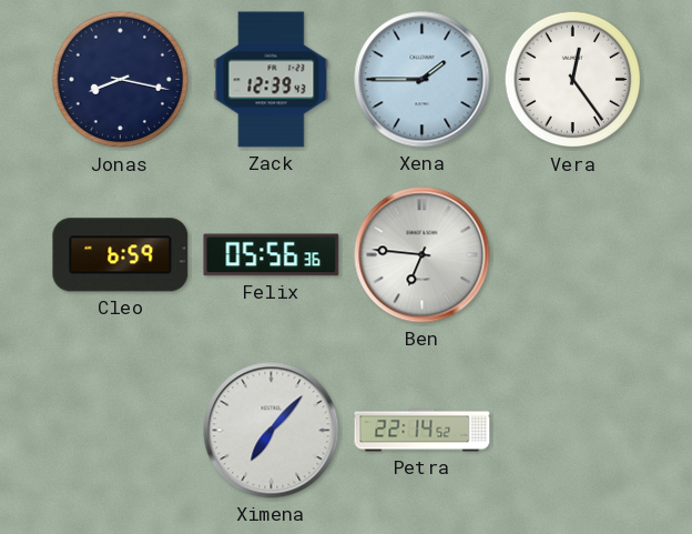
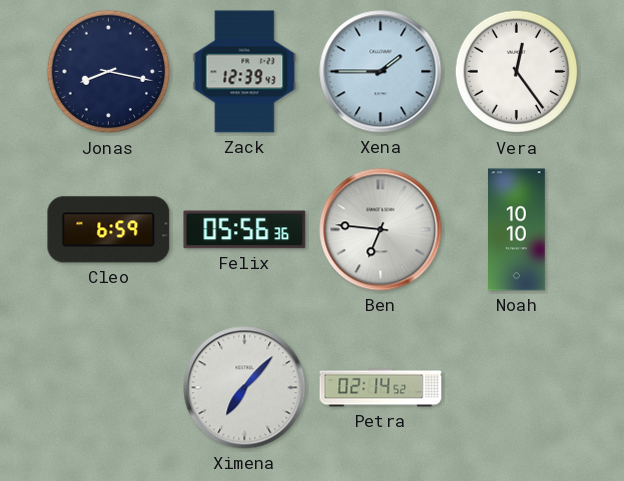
Noah: none -> 10:10 (517, 230)
Petra: 22:14 -> 02:14 (381, 388)
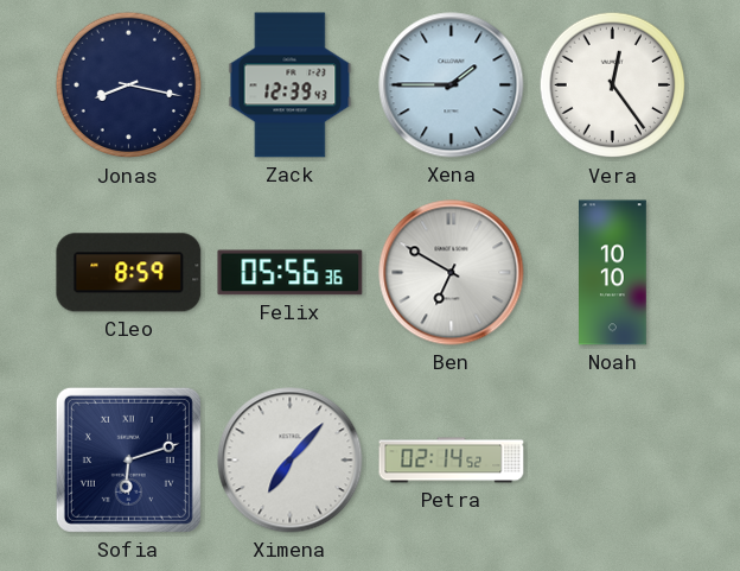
Cleo: 6:59 -> 8:59 (129, 273)
Ben: 6:46 -> 6:50 (452, 273)
Sofia: none -> 6:12 (128, 459)
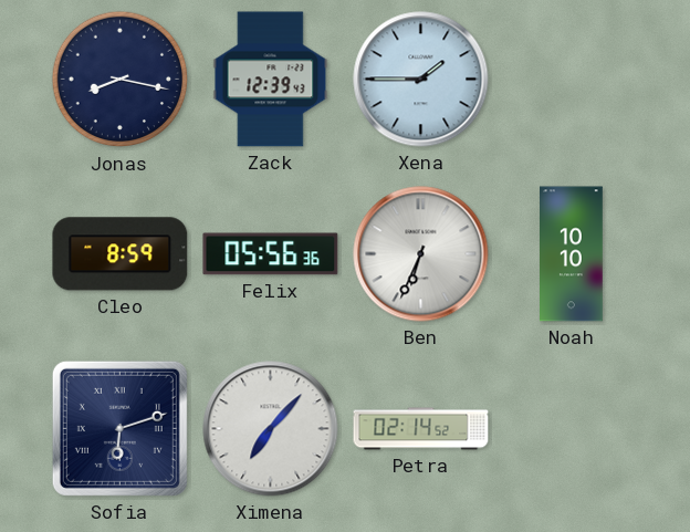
Vera: 12:24 -> none (613, 85)
Ben: 6:50 -> 6:34 (421, 254)
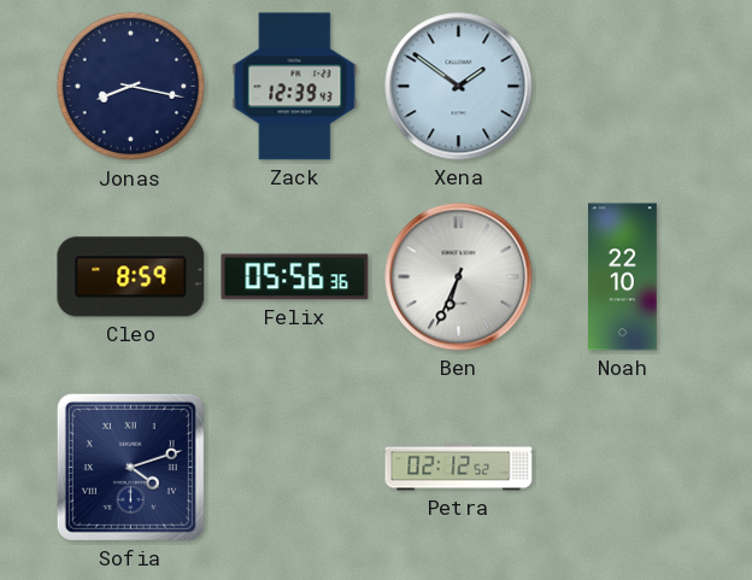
Xena: 1:45 -> 1:51 (459, 87)
Noah: 10:10 -> 22:10 (623, 277)
Sofia: 6:12 -> 4:12 (130, 467)
Ximena: 7:07 -> none (271, 429)
Petra: 02:14 -> 02:12 (459, 468)
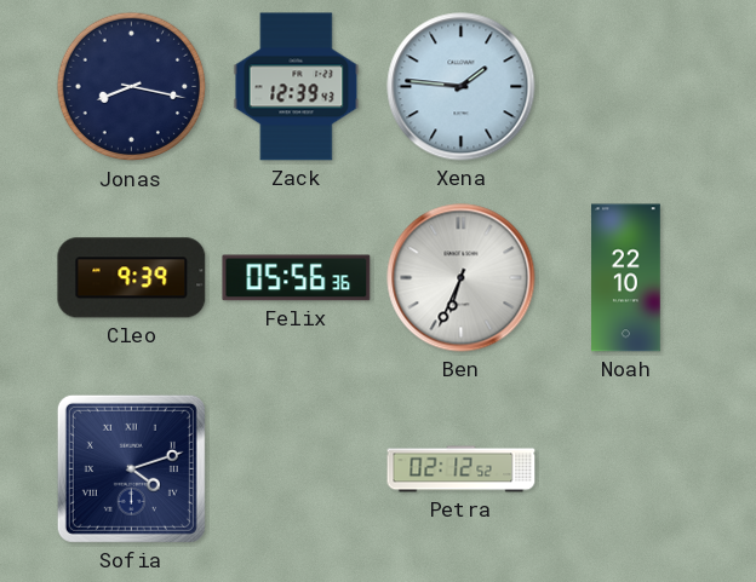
Xena: 1:51 -> 1:46 (462, 87)
Cleo: 8:59 -> 9:39 (132, 278)
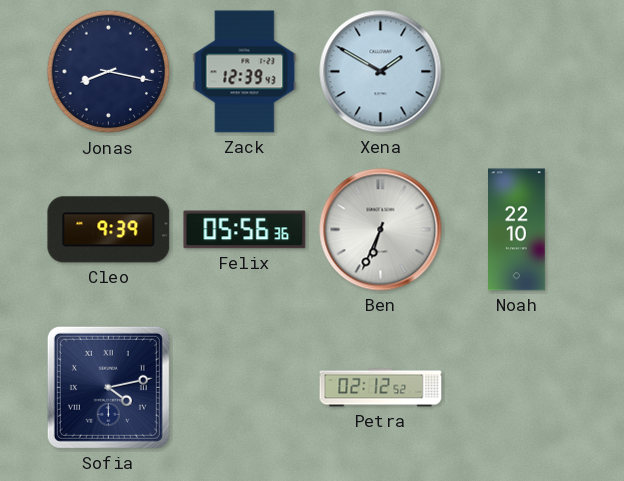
Xena: 1:46 -> 1:50 (381, 72)
Sofia: 4:12 -> 4:13 (108, 387)
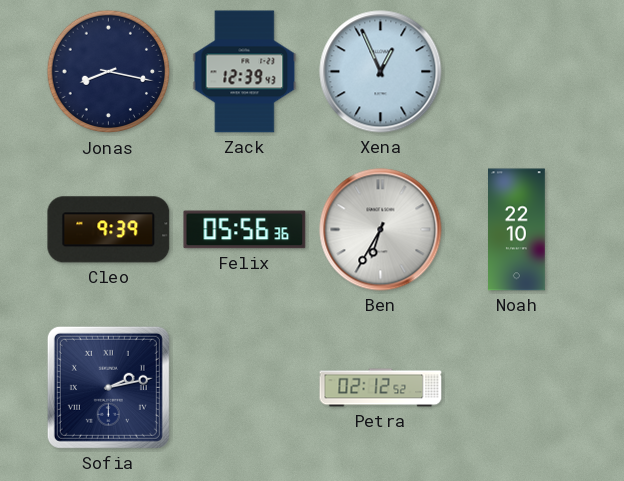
Xena: 1:50 -> 12:56 (381, 72)
Ben: 6:34 -> 6:35 (381, 230)
Sofia: 4:13 -> 2:13 (108, 387)
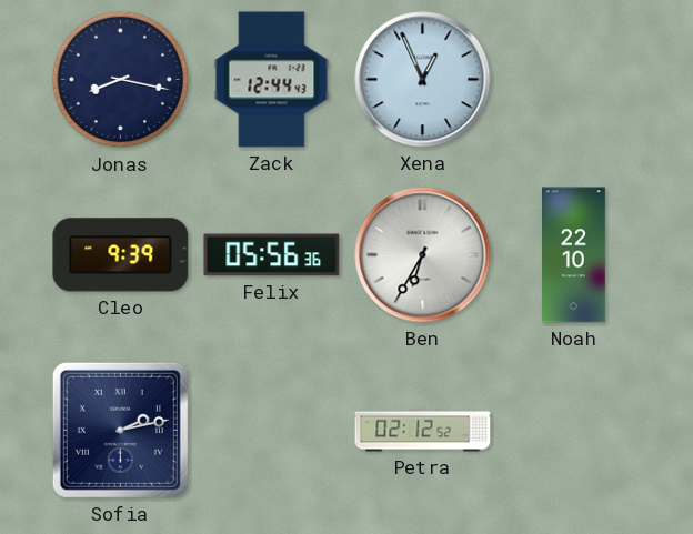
Zack: 12:39 -> 12:44 (272, 80)
